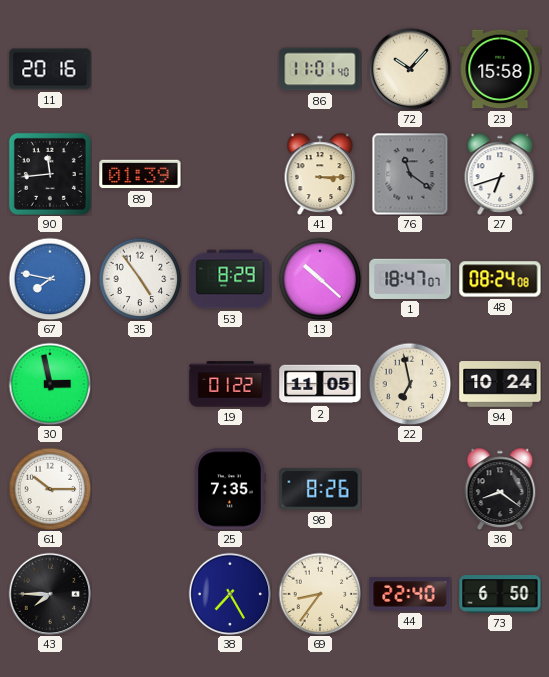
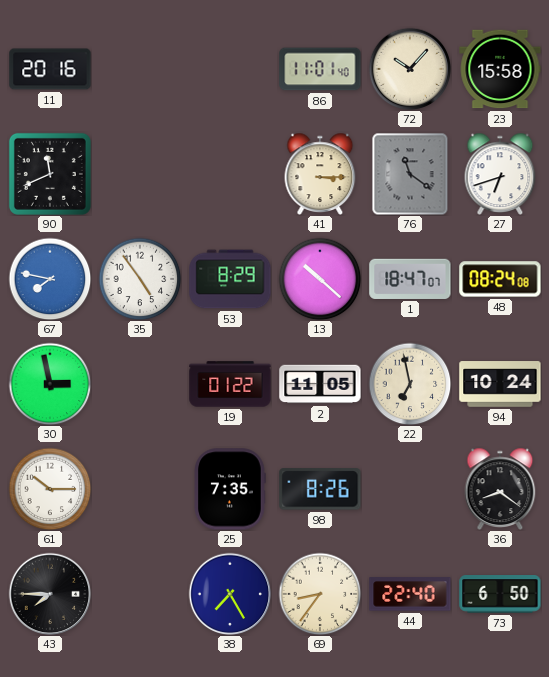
90: 11:44 -> 11:41 (50, 174)
89: 01:39 -> none (140, 174)
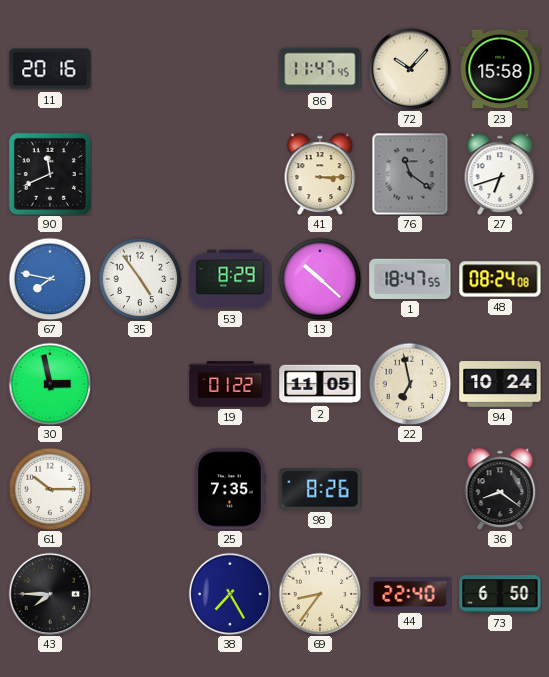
86: 11:01 -> 11:47 (320, 69)
1: 18:47:07 -> 18:47:55 (410, 279)
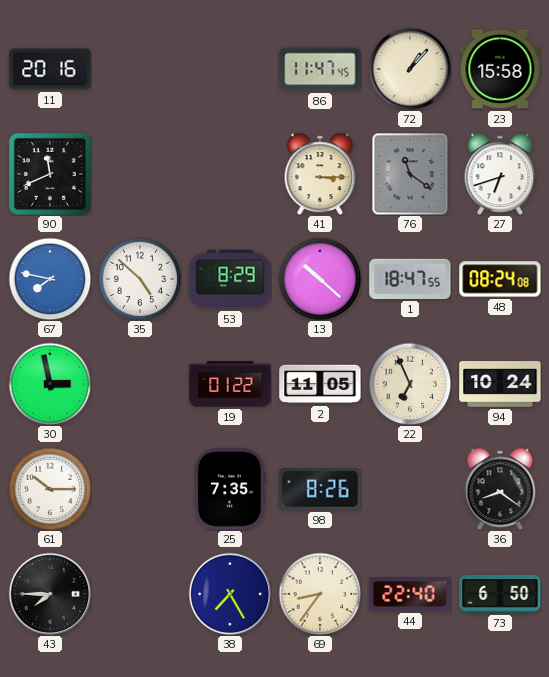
72: 10:07 -> 1:07 (410, 69)
35: 4:54 -> 4:52 (140, 279)
22: 6:58 -> 6:56 (410, 384)
